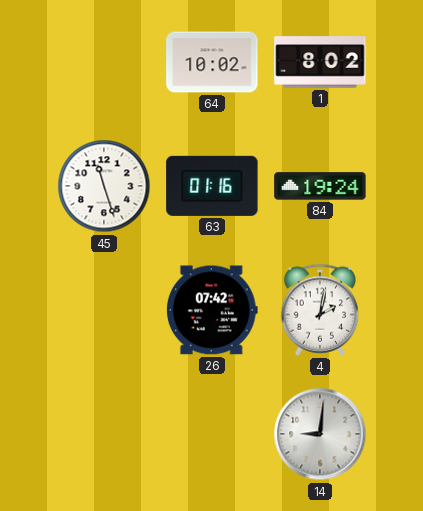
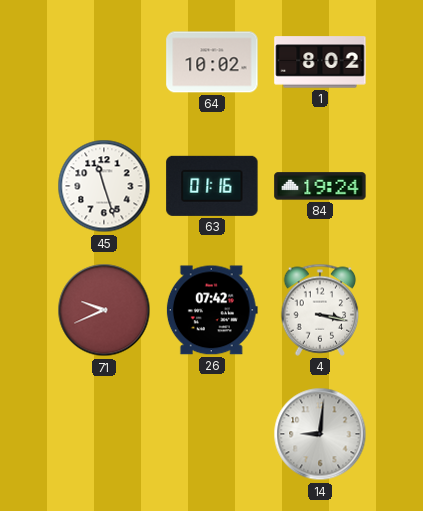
71: none -> 9:41 (104, 310)
4: 2:02 -> 3:17 (320, 310)
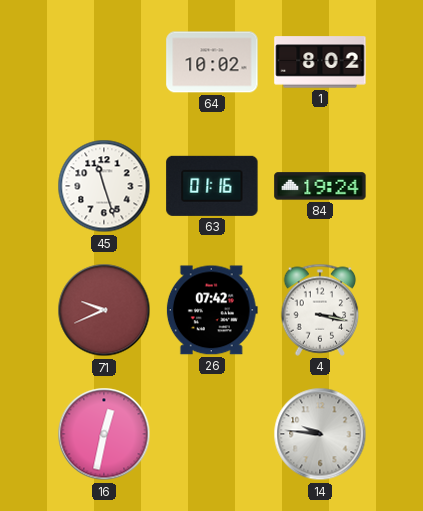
16: none -> 12:32 (104, 434)
14: 9:01 -> 9:46 (320, 434)
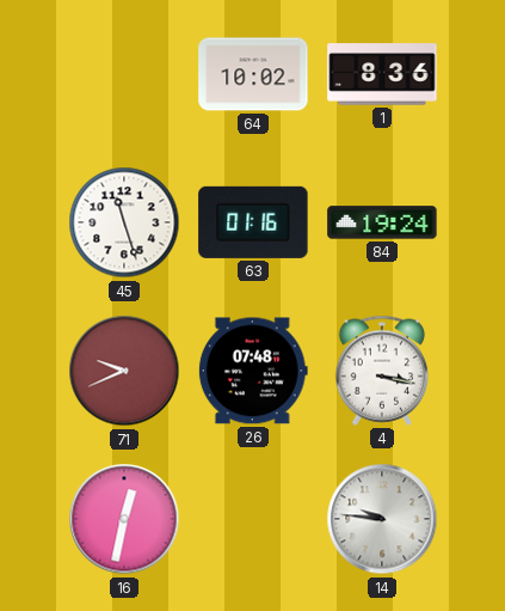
1: 8:02 -> 8:36 (382, 74)
26: 07:42 -> 07:48 (253, 371)
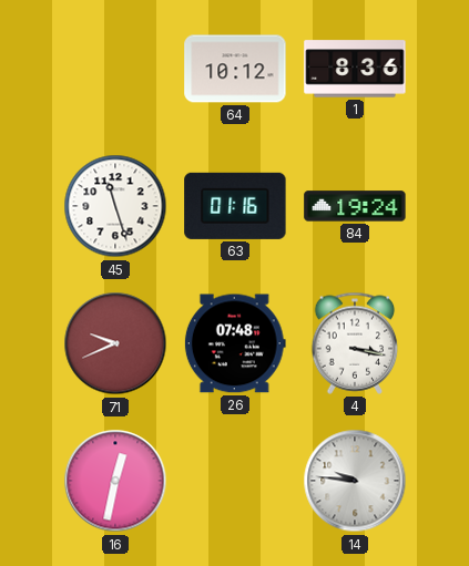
64: 10:02 -> 10:12 (235, 69)
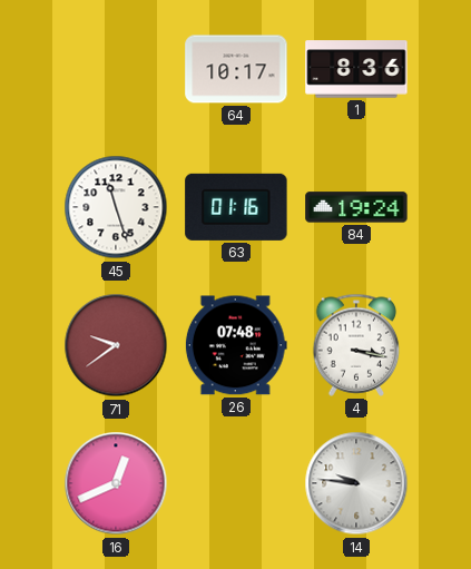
64: 10:12 -> 10:17 (236, 69)
71: 9:41 -> 9:39 (116, 345)
16: 12:32 -> 12:41 (116, 483)
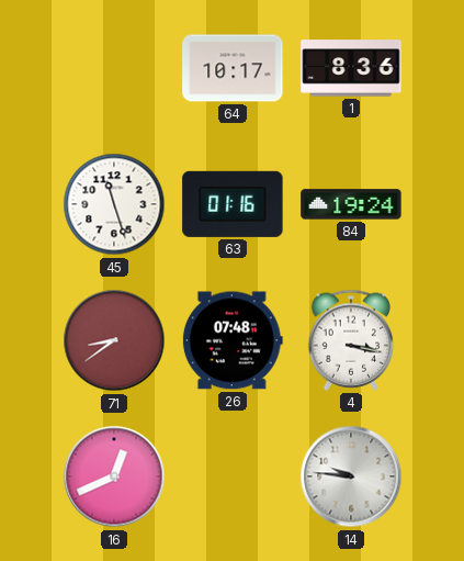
71: 9:39 -> 8:39 (114, 340)
